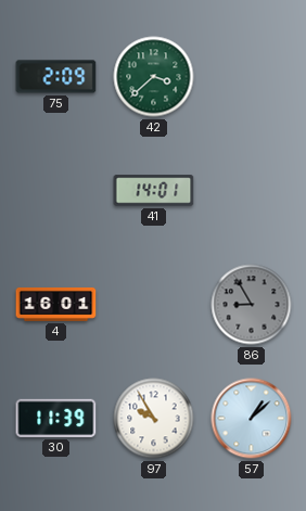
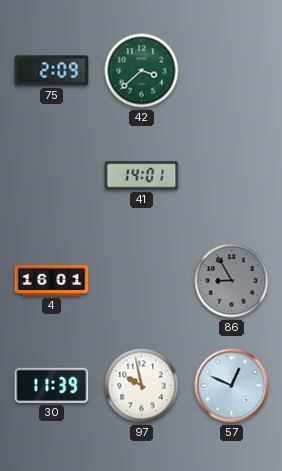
97: 9:55 -> 9:58 (142, 386)
57: 1:08 -> 12:49 (232, 386)
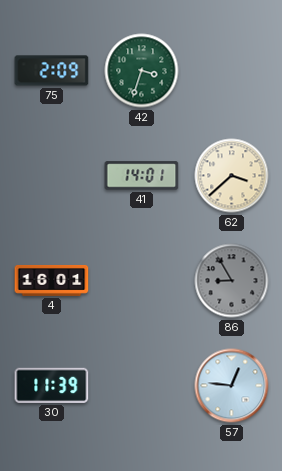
42: 3:38 -> 3:33 (142, 71)
62: none -> 3:38 (232, 176)
97: 9:58 -> none (142, 386)
57: 12:49 -> 12:46 (232, 386)
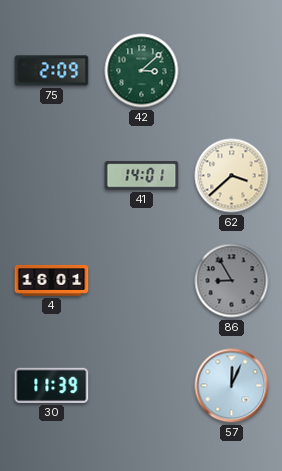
42: 3:33 -> 3:08 (142, 71)
57: 12:46 -> 12:04 (232, 386)
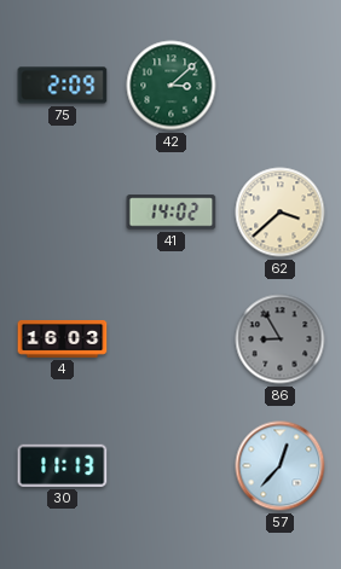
41: 14:01 -> 14:02 (172, 213)
4: 16:01 -> 16:03 (63, 338)
30: 11:39 -> 11:13 (63, 465)
57: 12:04 -> 12:37 (281, 466)
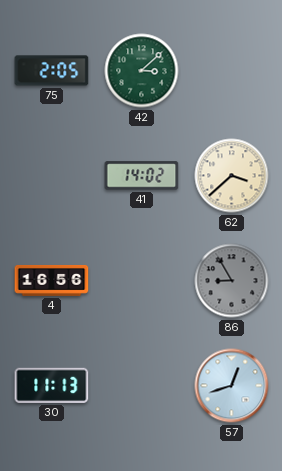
75: 2:09 -> 2:05 (52, 71)
4: 16:03 -> 16:56 (52, 280)
57: 12:37 -> 12:42 (232, 386)
